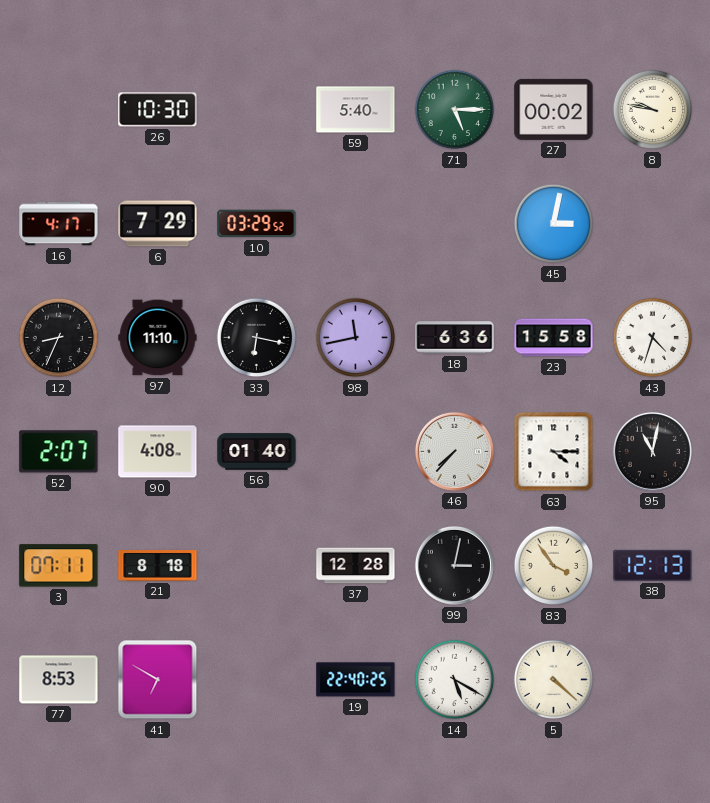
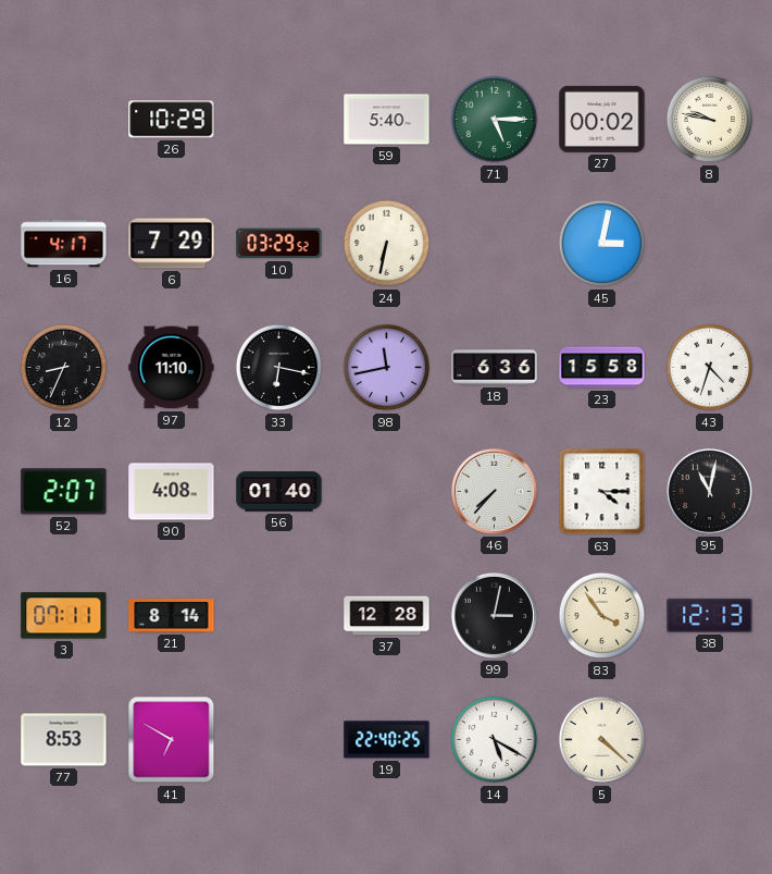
26: 10:30 -> 10:29 (172, 120)
24: none -> 6:32 (387, 244)
21: 8:18 -> 8:14 (172, 616)
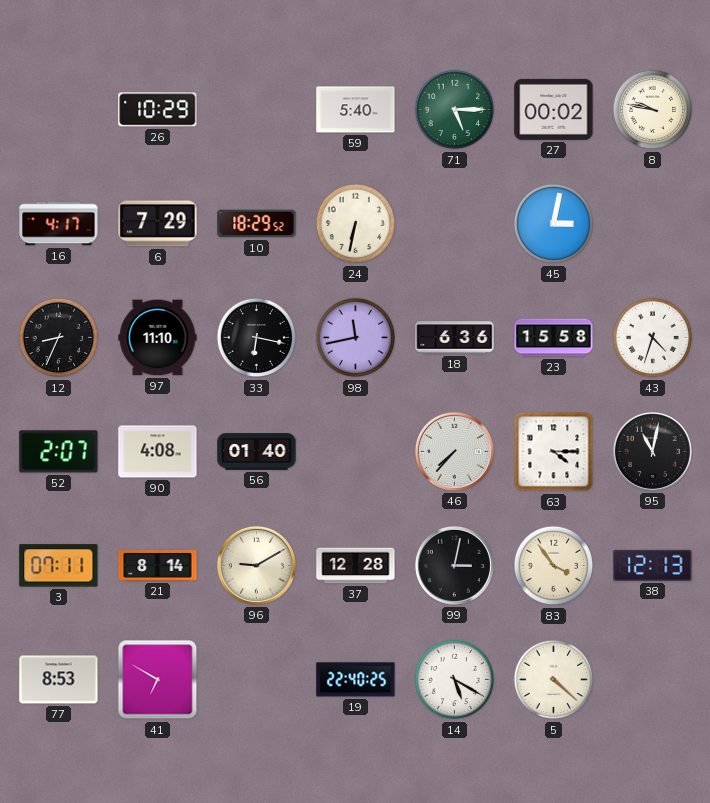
10: 03:29 -> 18:29 (257, 224)
96: none -> 9:10 (256, 565)
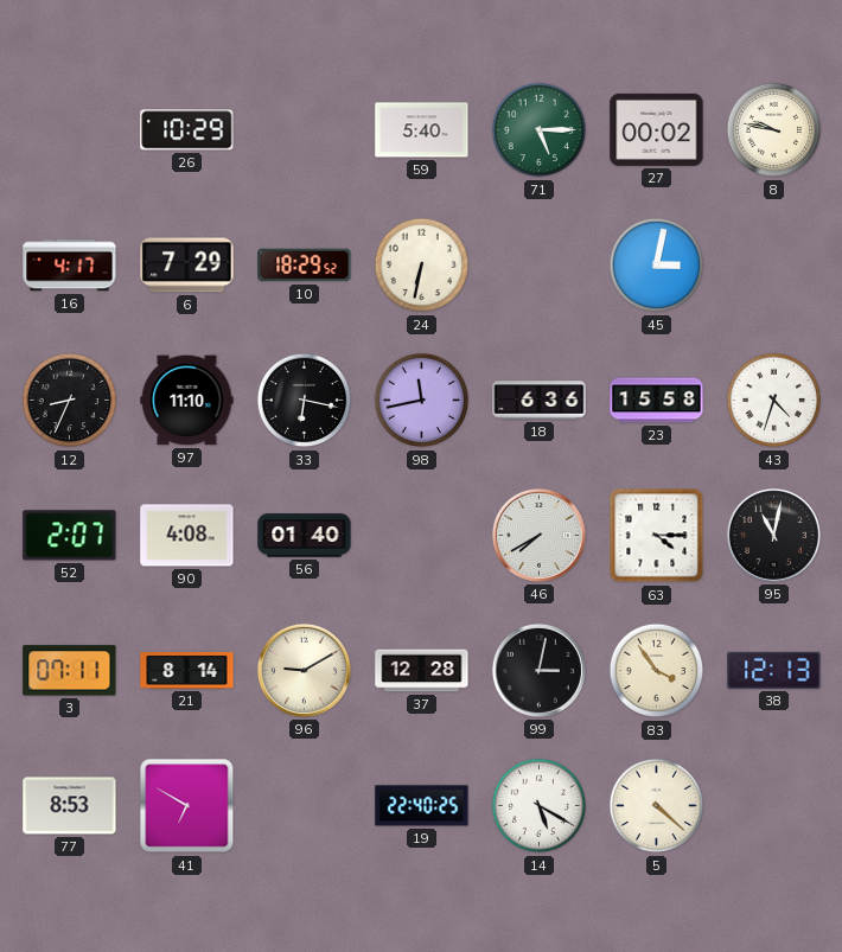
46: 7:37 -> 7:40 (538, 535)
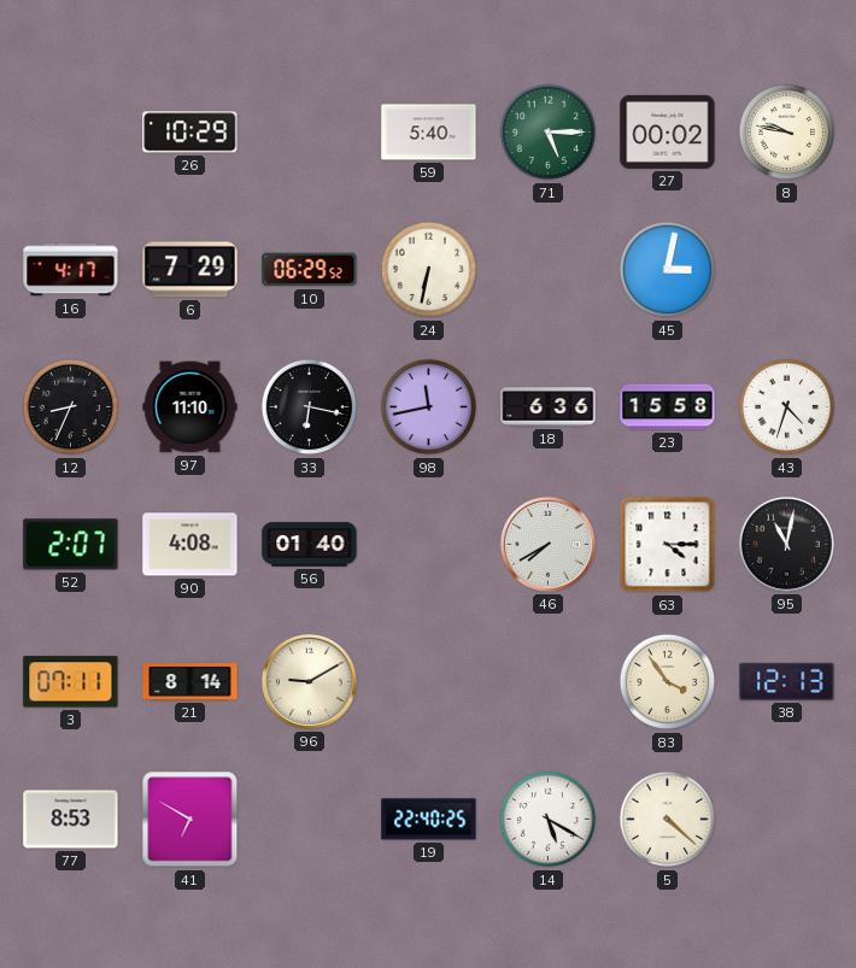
10: 18:29 -> 06:29 (310, 270)
37: 12:28 -> none (422, 671)
99: 3:02 -> none (538, 670)
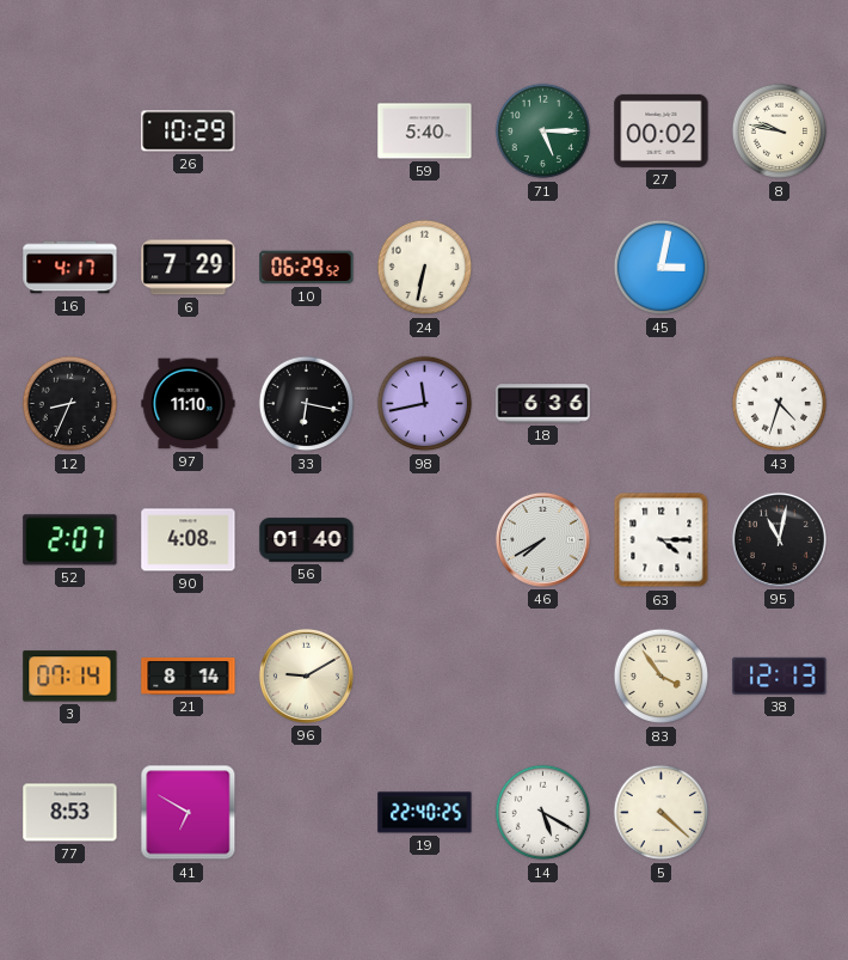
23: 15:58 -> none (668, 407)
3: 07:11 -> 07:14 (70, 677)
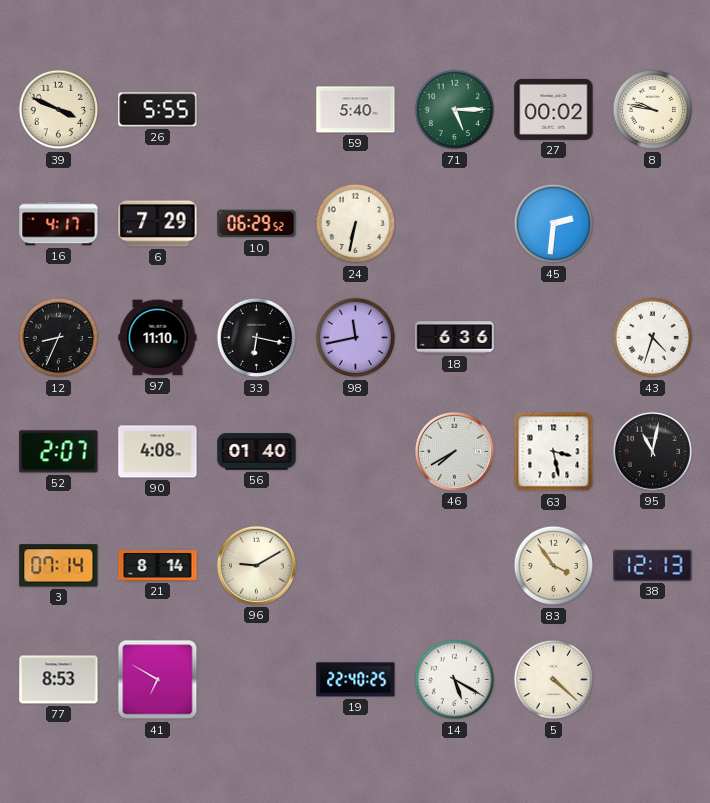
39: none -> 3:49 (59, 110)
26: 10:29 -> 5:55 (158, 110)
45: 3:02 -> 2:31 (554, 224)
63: 4:15 -> 3:28 (554, 452)
